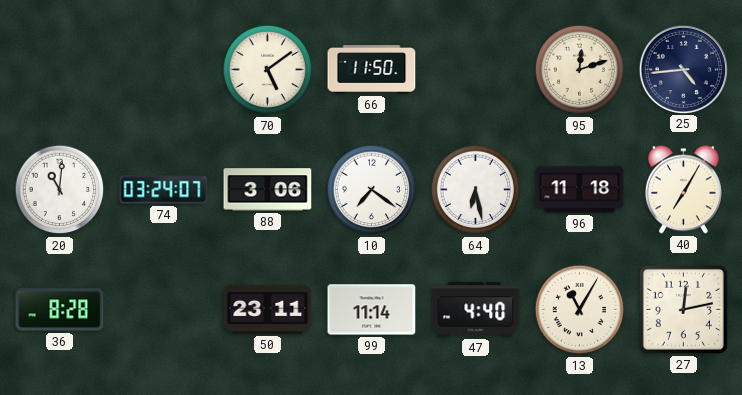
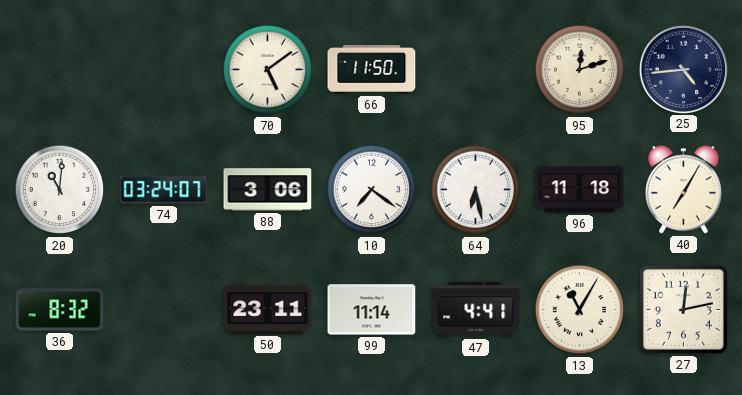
36: 8:28 -> 8:32 (60, 310)
47: 4:40 -> 4:41 (476, 310)
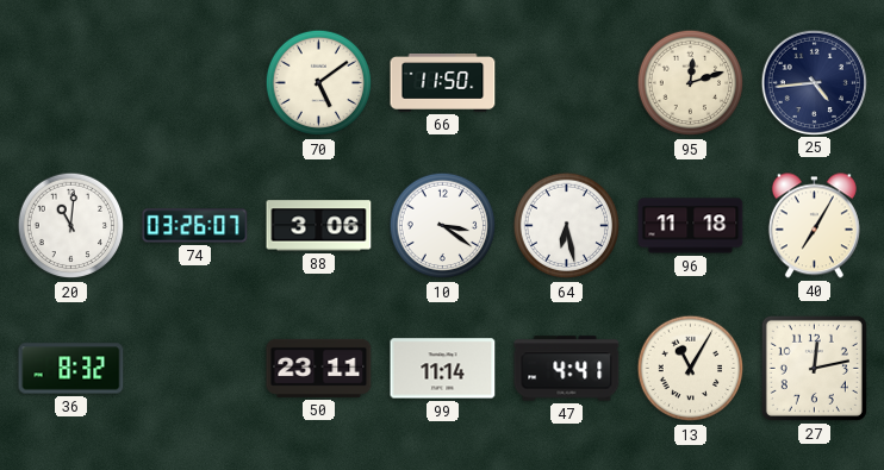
74: 03:24 -> 03:26 (195, 226)
10: 7:21 -> 3:21 (443, 226)
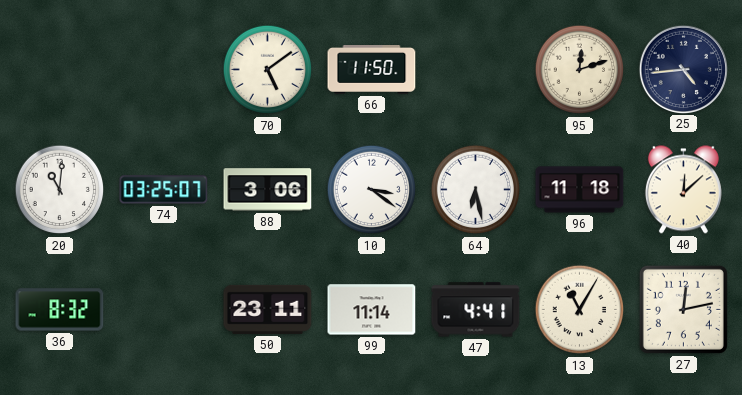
74: 03:26 -> 03:25 (164, 190)
40: 7:05 -> 12:08 (683, 190)
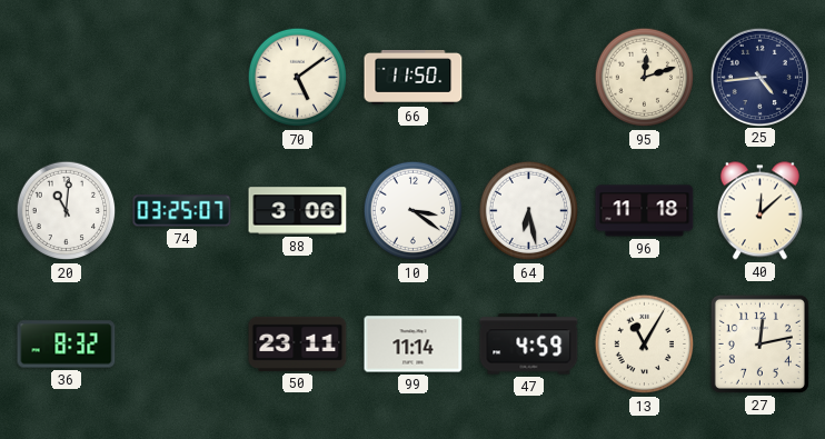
47: 4:41 -> 4:59 (529, 345)
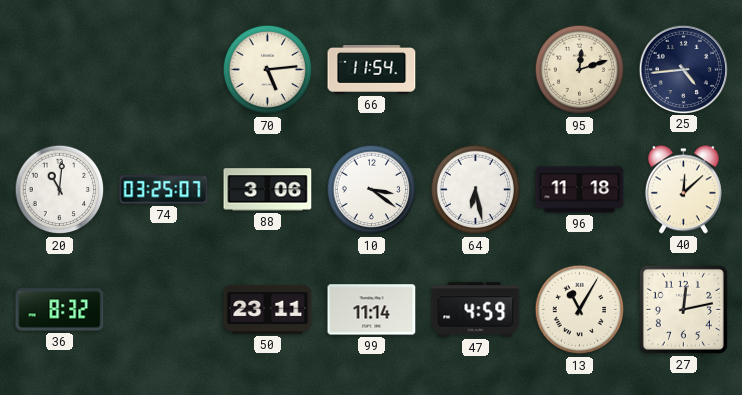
70: 5:09 -> 5:14 (268, 70)
66: 11:50 -> 11:54 (372, 70)
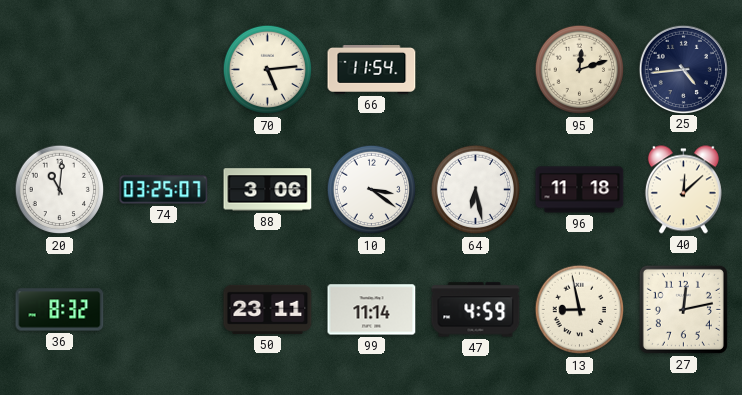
13: 11:05 -> 8:58 (580, 310)
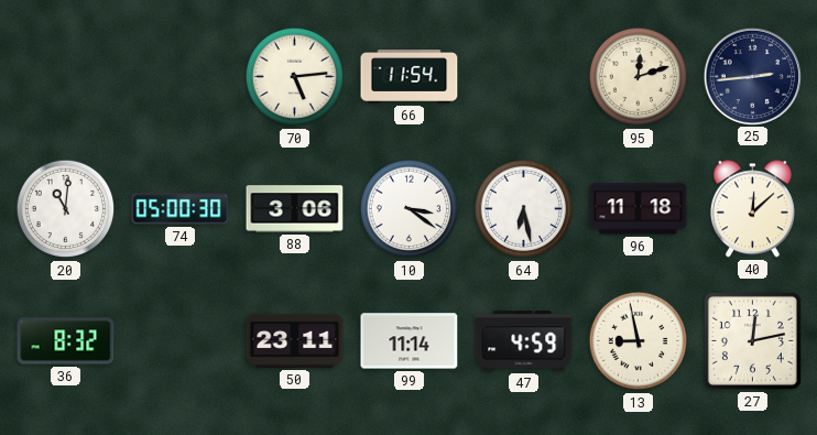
25: 4:44 -> 2:44 (752, 76)
74: 03:25 -> 05:00 (181, 209)
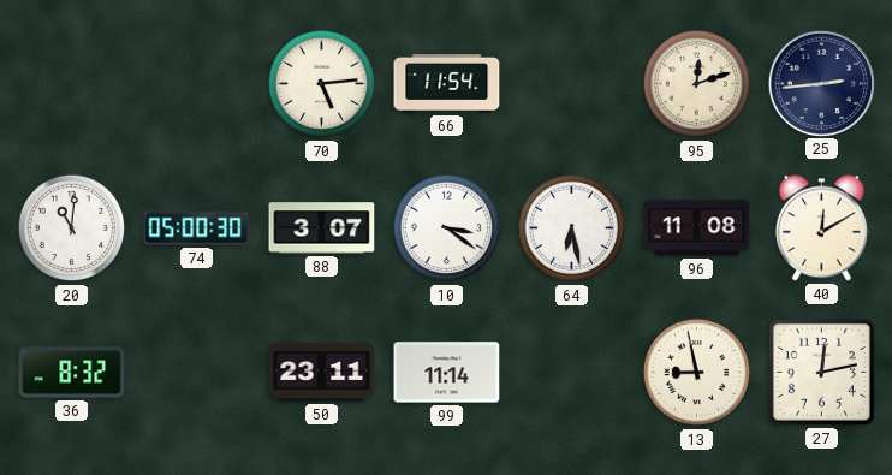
88: 3:06 -> 3:07 (322, 228)
96: 11:18 -> 11:08 (697, 228)
40: 12:08 -> 12:10 (821, 228)
47: 4:59 -> none (524, 341)
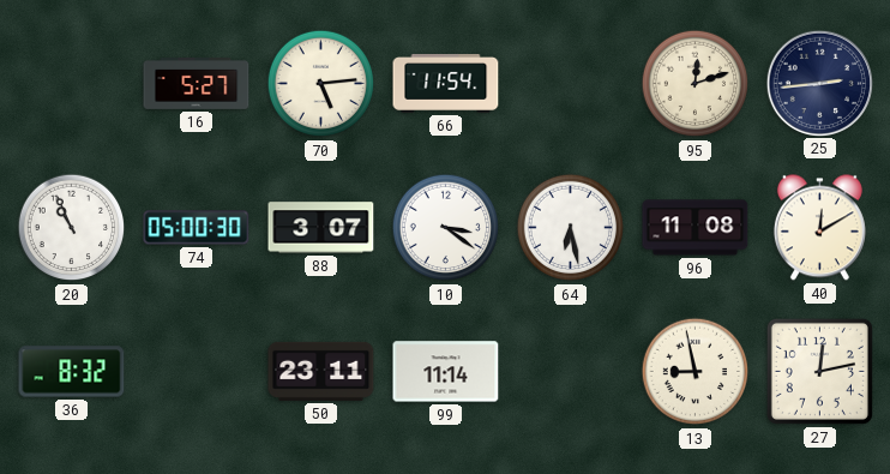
16: none -> 5:27 (197, 83)
20: 11:01 -> 10:56 (72, 228)
